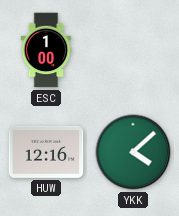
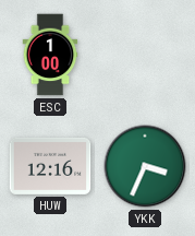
YKK: 4:08 -> 3:34 (145, 166)
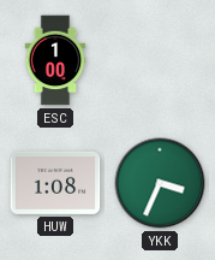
HUW: 12:16 -> 1:08 (55, 183)
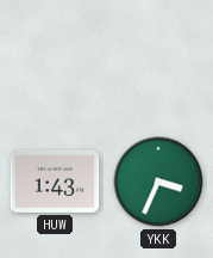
ESC: 1:00 -> none (55, 60)
HUW: 1:08 -> 1:43 (55, 182)
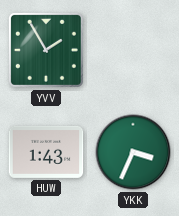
YVV: none -> 1:55 (46, 50)
